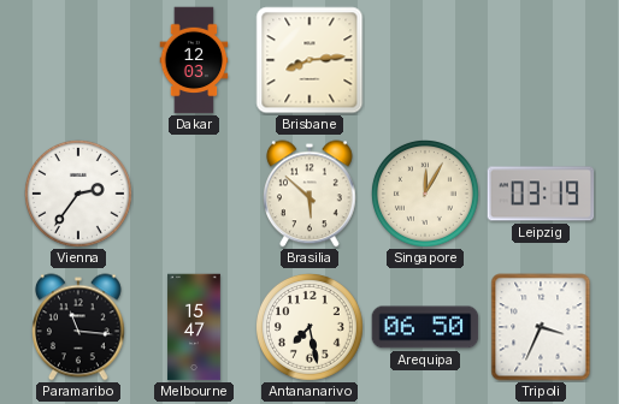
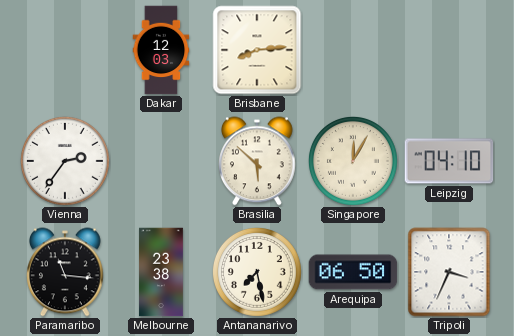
Leipzig: 03:19 -> 04:10 (449, 161)
Melbourne: 15:47 -> 23:38 (161, 272)
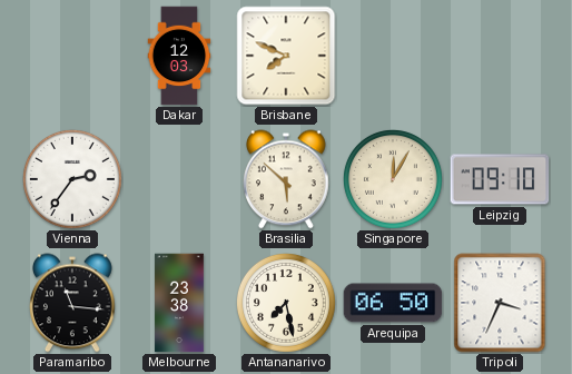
Brisbane: 8:14 -> 7:49 (286, 56)
Leipzig: 04:10 -> 09:10 (500, 179)
